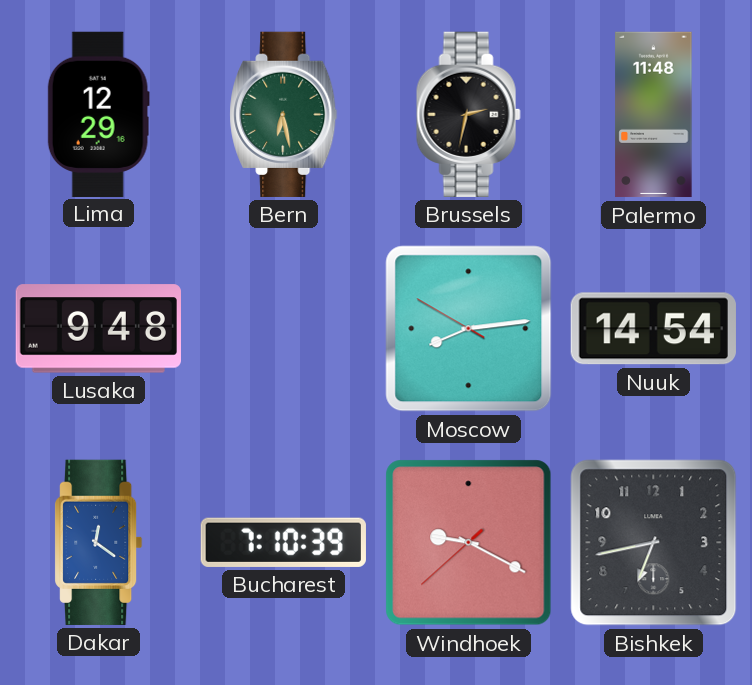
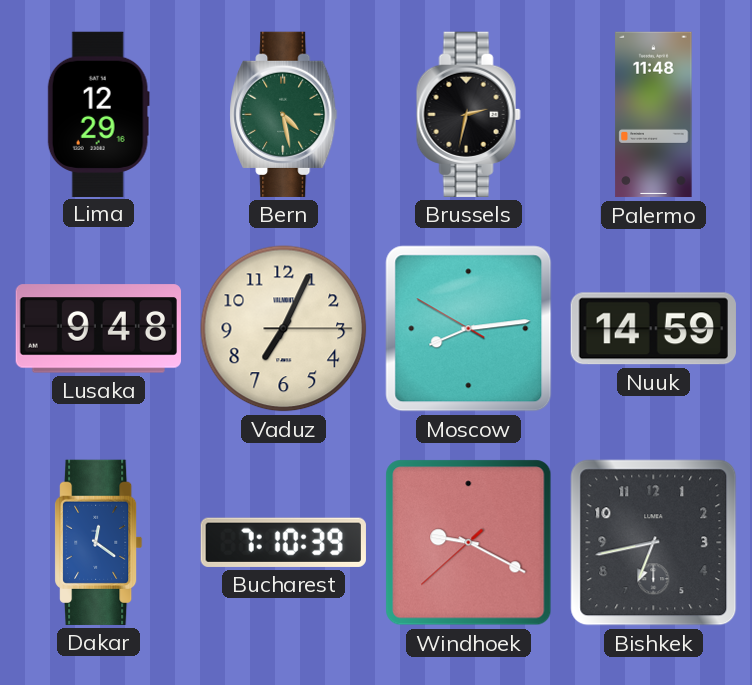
Bern: 6:28 -> 4:28 (284, 114)
Vaduz: none -> 7:04 (284, 329)
Nuuk: 14:54 -> 14:59 (653, 329)
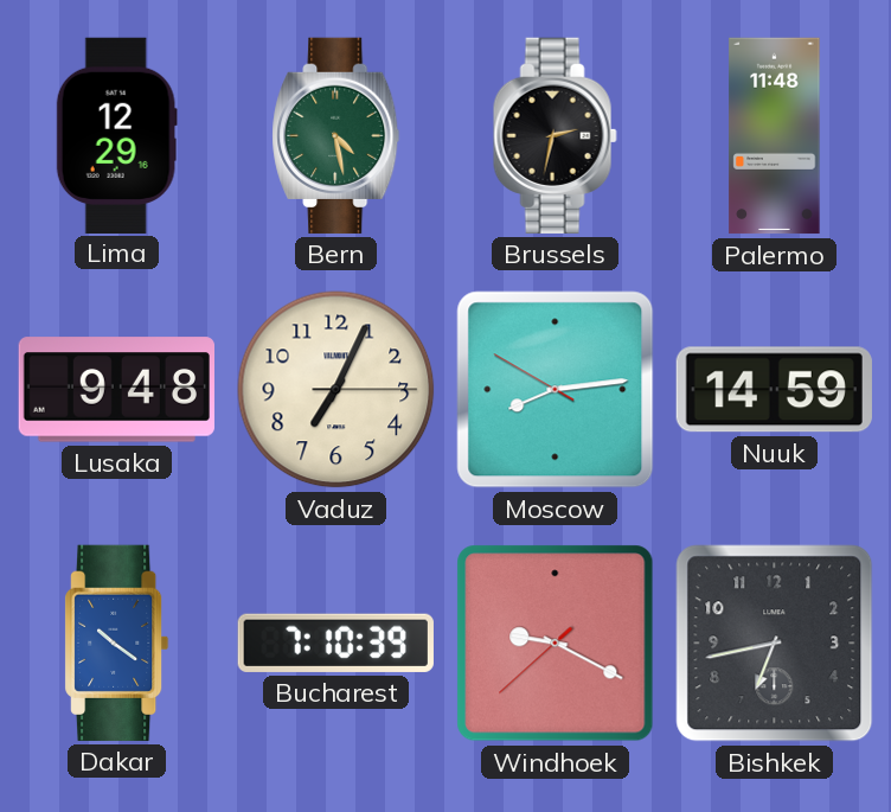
Dakar: 12:21 -> 10:21 (117, 642)
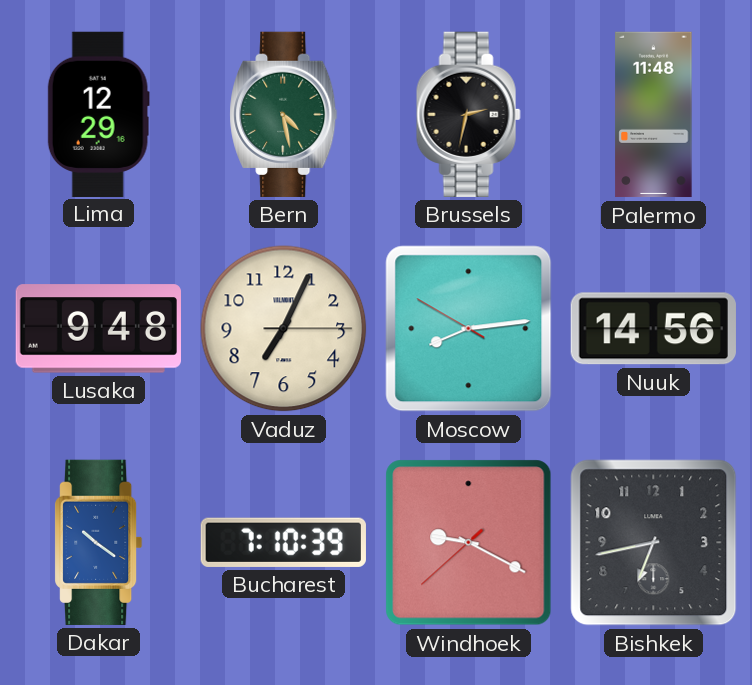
Nuuk: 14:59 -> 14:56 (653, 329)
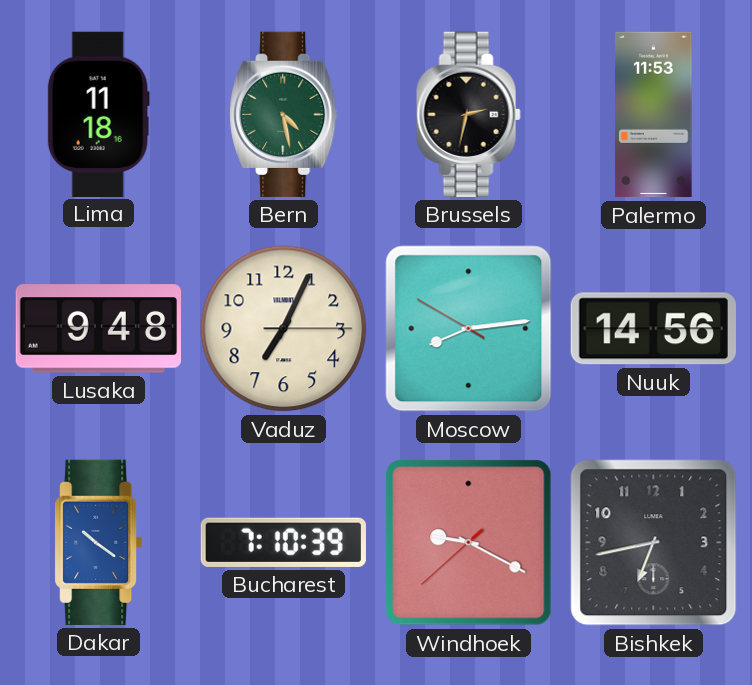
Lima: 12:29 -> 11:18 (98, 114)
Palermo: 11:48 -> 11:53 (654, 115)
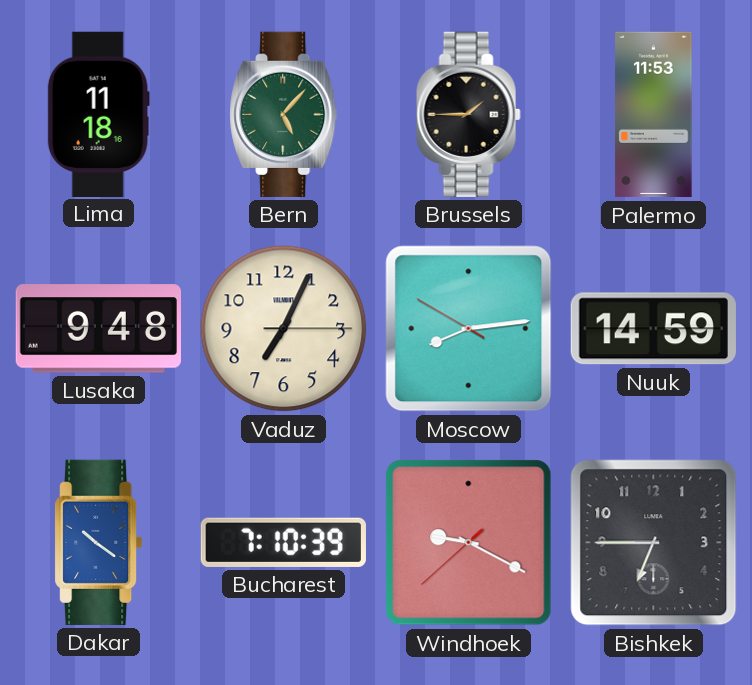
Bern: 4:28 -> 5:07 (284, 114)
Brussels: 2:32 -> 1:45 (468, 114)
Nuuk: 14:56 -> 14:59 (653, 329)
Bishkek: 6:43 -> 6:45 (654, 543)
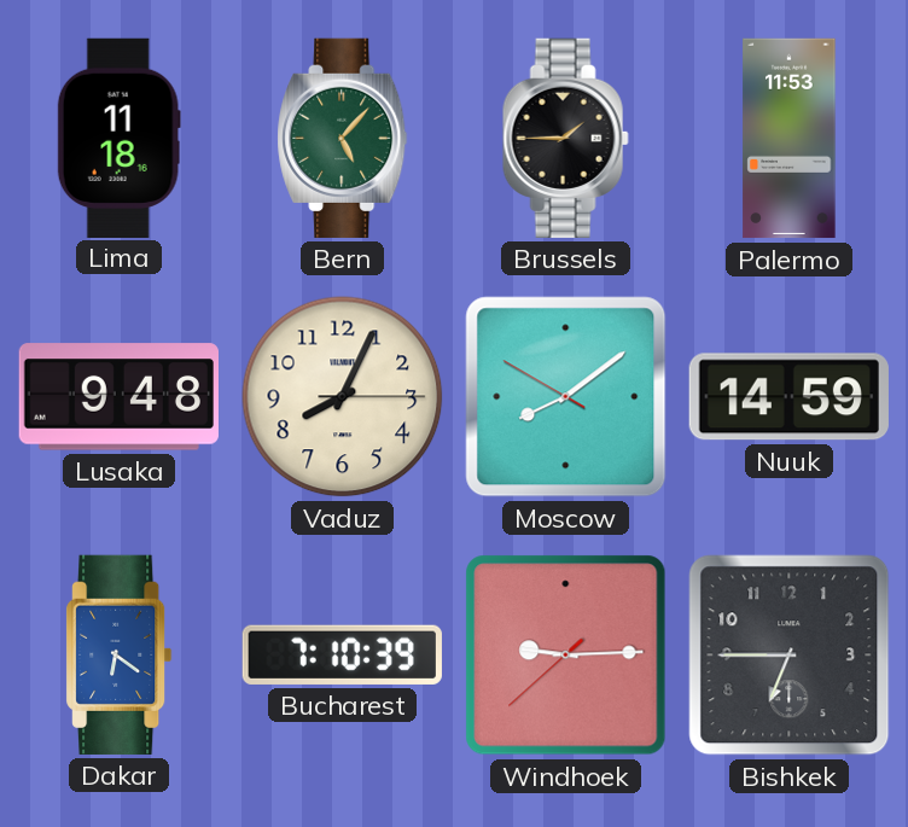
Vaduz: 7:04 -> 8:04 (343, 397)
Moscow: 8:13 -> 8:08 (566, 397)
Dakar: 10:21 -> 6:21 (120, 654)
Windhoek: 9:19 -> 9:14 (566, 656)
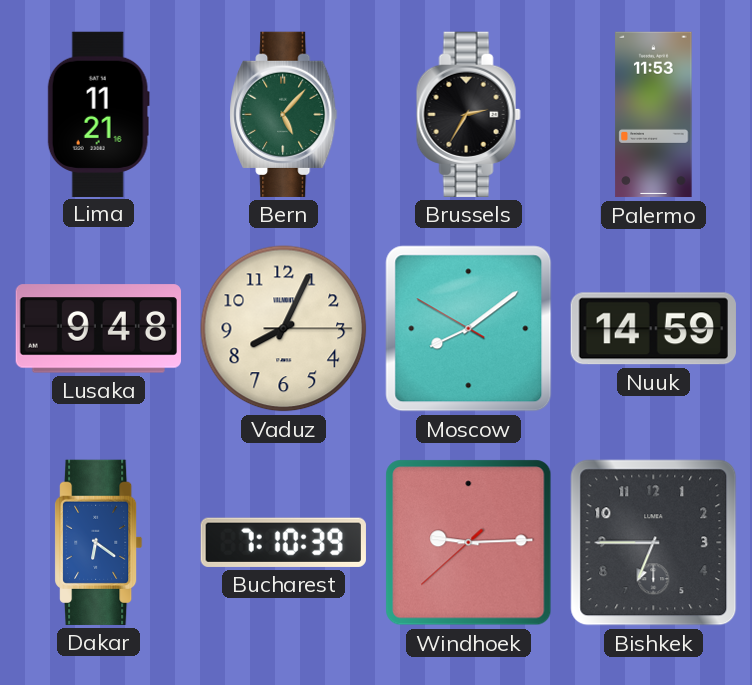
Lima: 11:18 -> 11:21 (98, 114)
Brussels: 1:45 -> 2:35 (468, 114)
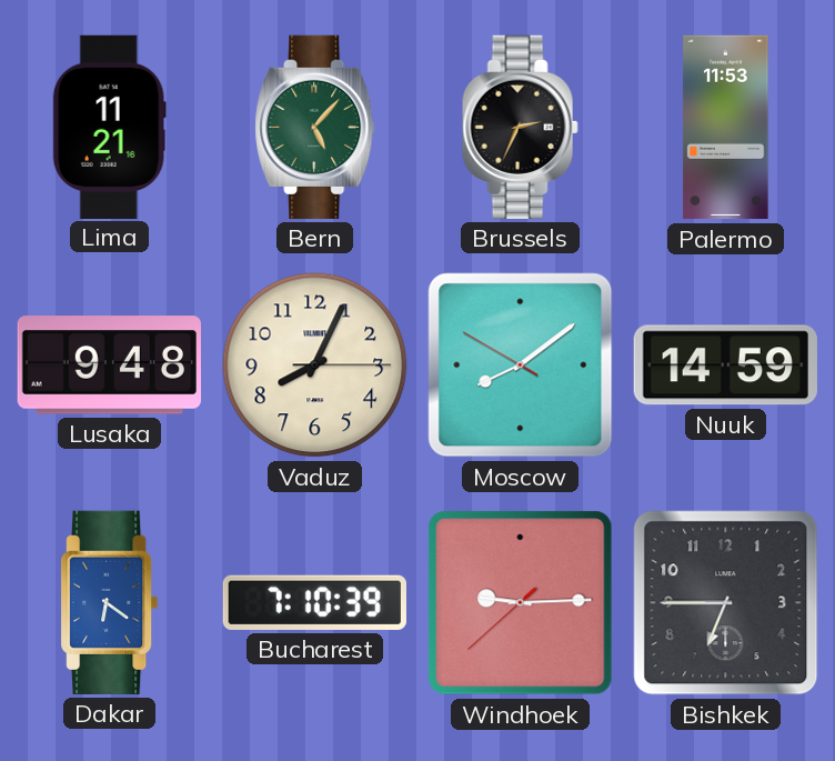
Brussels: 2:35 -> 2:34 (520, 127)
